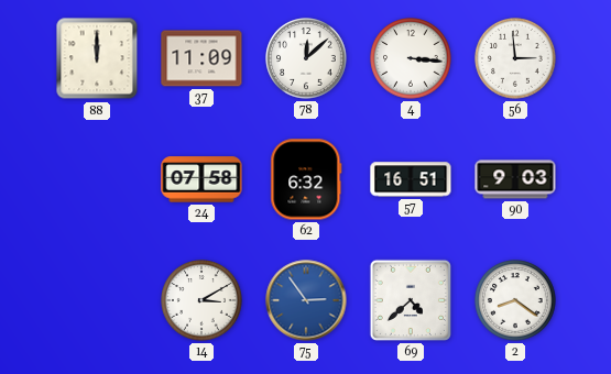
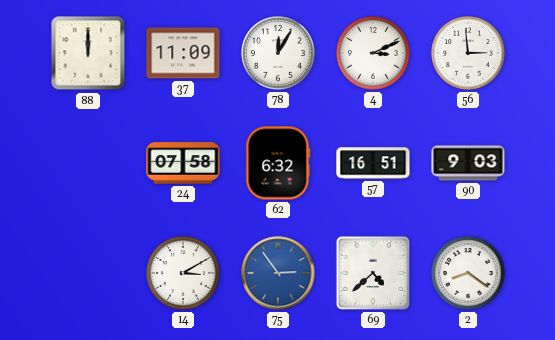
78: 12:08 -> 12:05 (278, 53)
4: 3:16 -> 3:11 (373, 53)
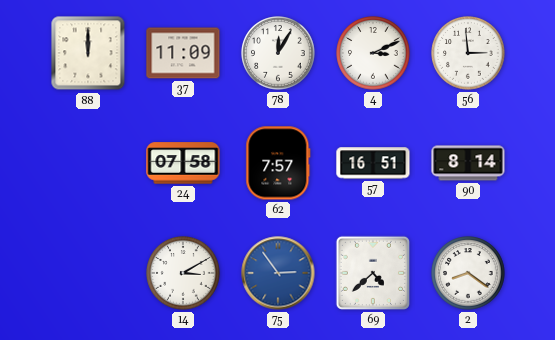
62: 6:32 -> 7:57 (278, 163)
90: 9:03 -> 8:14 (468, 163)
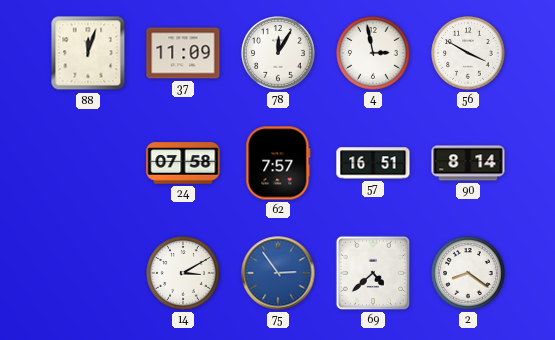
88: 12:00 -> 12:03 (88, 53)
4: 3:11 -> 2:58 (373, 53)
56: 2:59 -> 3:50 (468, 53)
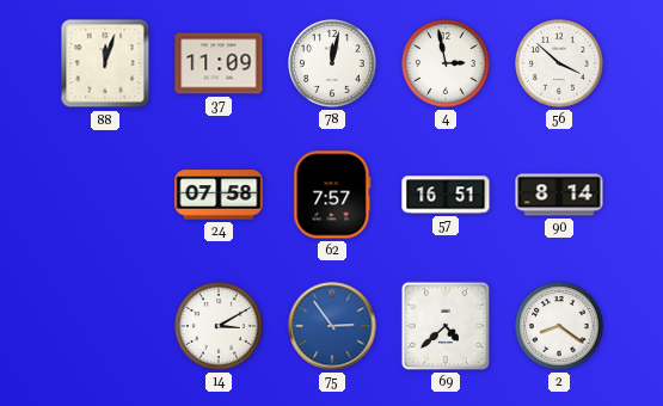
78: 12:05 -> 12:02 (332, 63)
56: 3:50 -> 3:52 (559, 63)
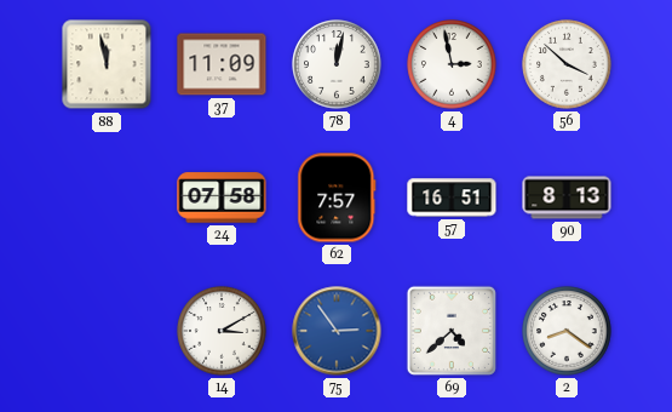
88: 12:03 -> 11:58 (107, 64)
90: 8:14 -> 8:13 (567, 198)
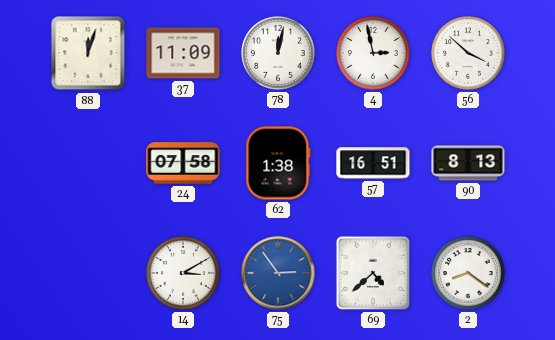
88: 11:58 -> 12:03 (88, 53)
62: 7:57 -> 1:38 (278, 163)
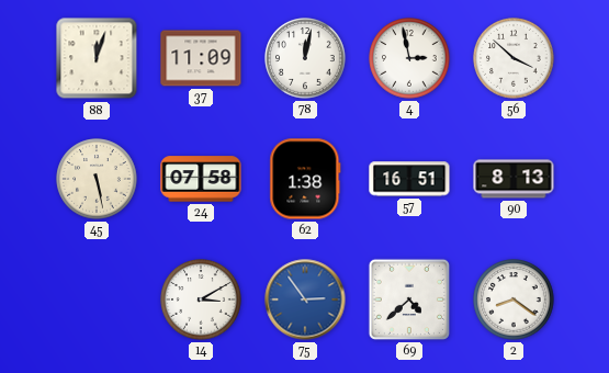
45: none -> 5:28 (97, 179)
